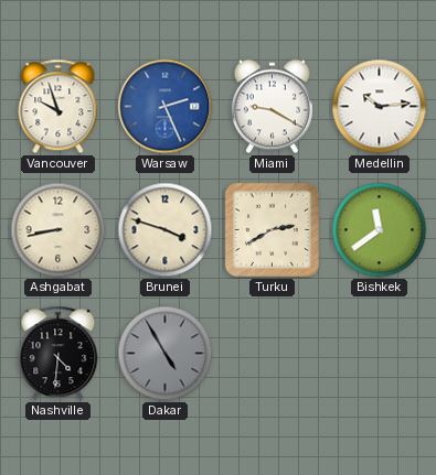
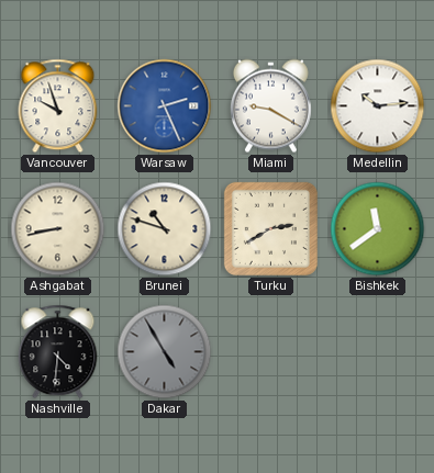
Brunei: 3:48 -> 10:48 (165, 229)
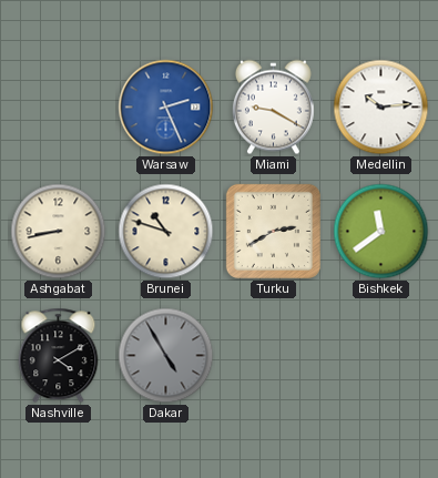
Vancouver: 9:57 -> none (58, 106)
Nashville: 4:31 -> 4:10 (59, 356)
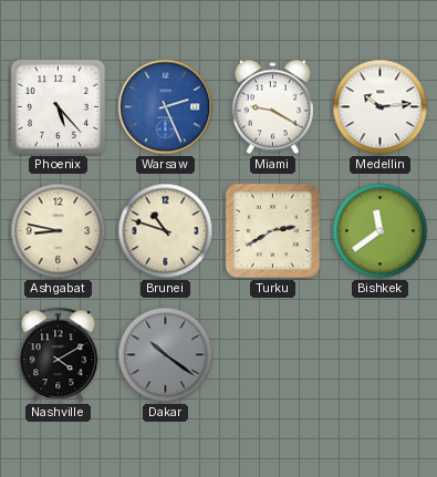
Phoenix: none -> 5:23 (58, 106)
Ashgabat: 8:43 -> 8:47 (59, 231)
Dakar: 4:55 -> 10:21 (166, 355)
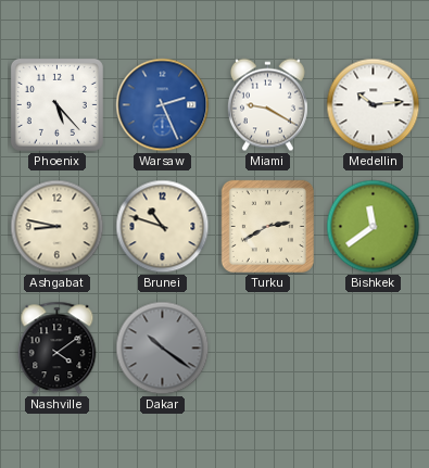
Nashville: 4:10 -> 4:09 (58, 349)
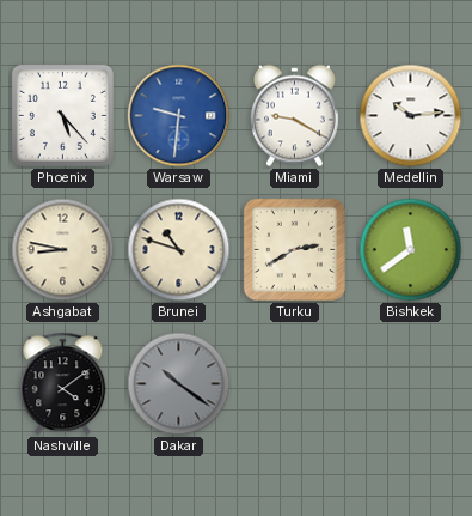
Warsaw: 2:26 -> 9:31 (179, 116)
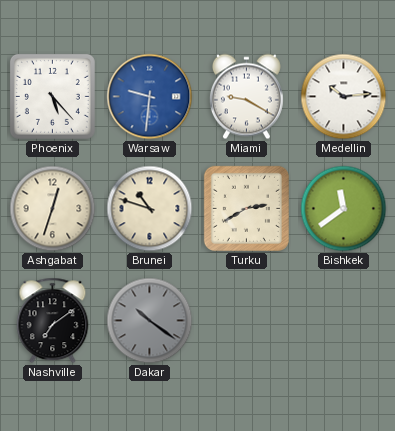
Ashgabat: 8:47 -> 12:33 (53, 209)
Nashville: 4:09 -> 7:09 (53, 321)
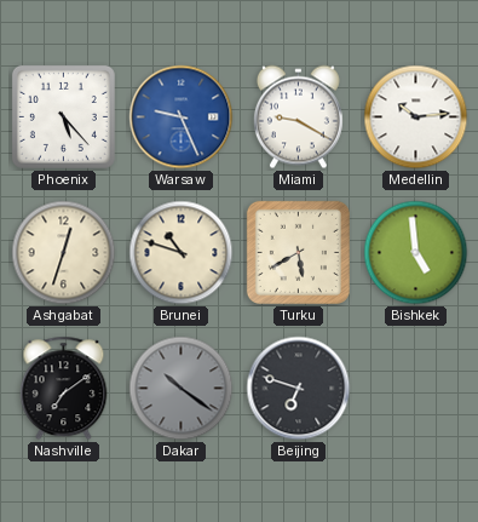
Warsaw: 9:31 -> 9:26 (182, 117)
Turku: 2:40 -> 5:40 (298, 252)
Bishkek: 11:39 -> 4:59 (416, 253)
Beijing: none -> 6:48 (299, 389)
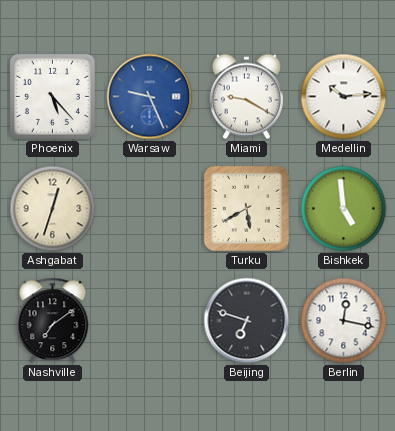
Brunei: 10:48 -> none (182, 253)
Dakar: 10:21 -> none (182, 389)
Berlin: none -> 12:17 (344, 321)
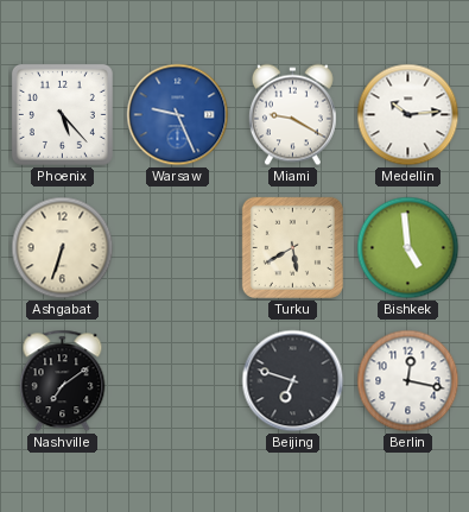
Ashgabat: 12:33 -> 6:33 (63, 248)
